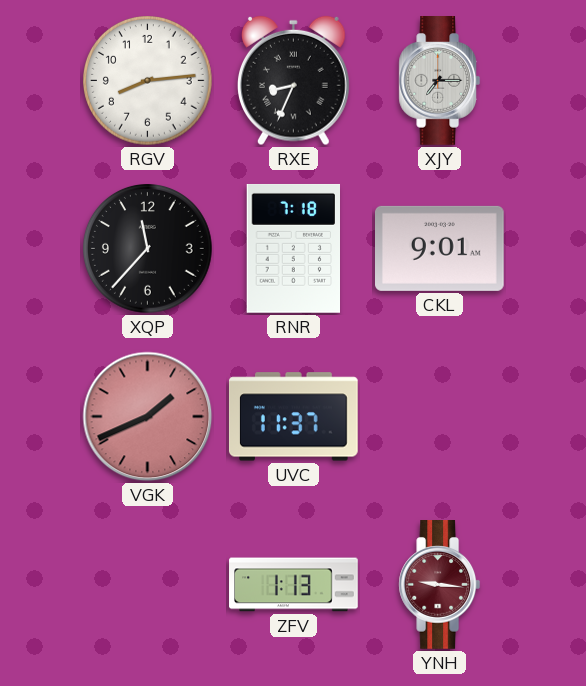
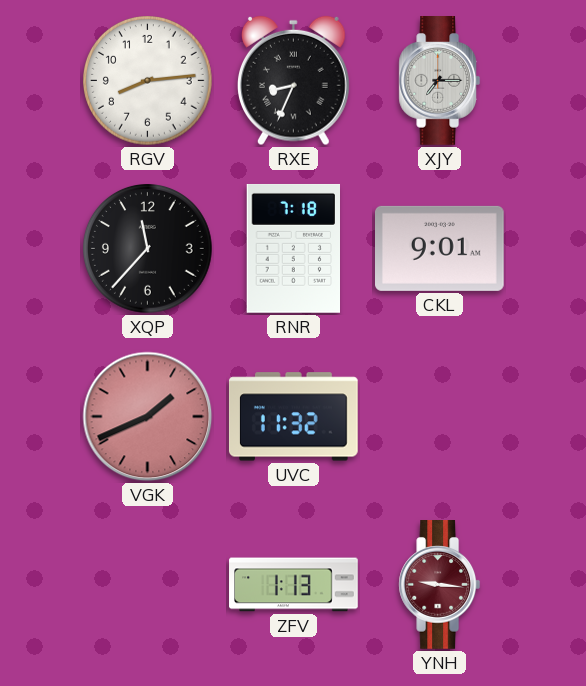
UVC: 11:37 -> 11:32 (293, 417)
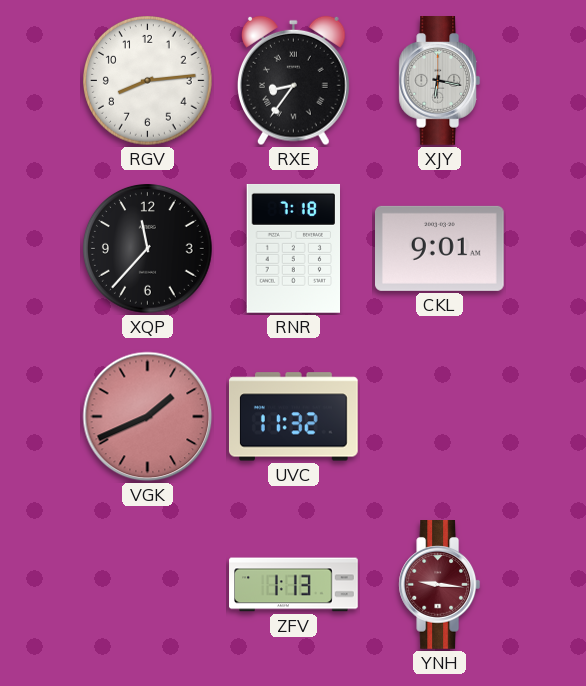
RXE: 8:34 -> 8:36 (293, 81)
XJY: 7:15 -> 6:17 (440, 81)
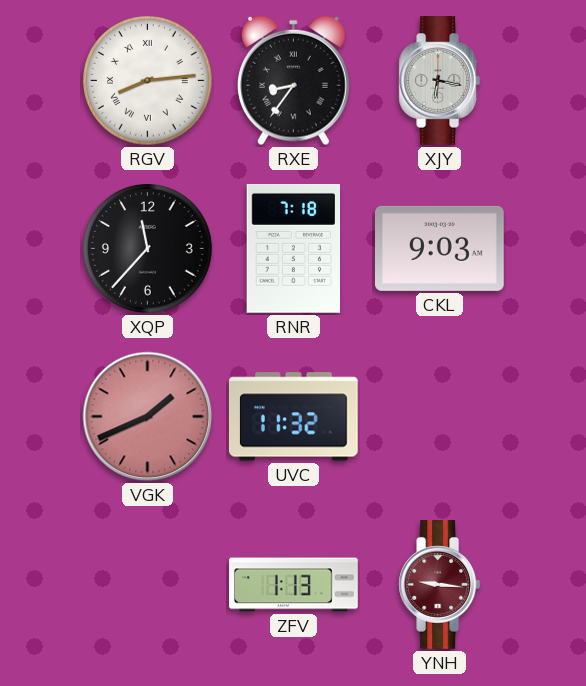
RGV numerals: Arabic -> Roman (148, 81)
CKL: 9:01 -> 9:03 (440, 248)
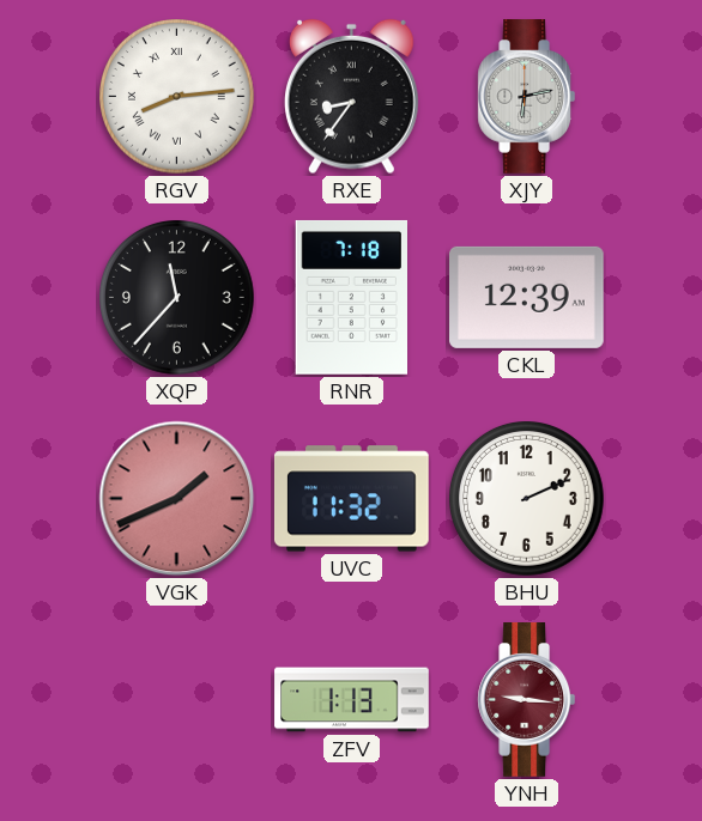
XJY: 6:17 -> 6:13 (527, 97)
CKL: 9:03 -> 12:39 (527, 297)
BHU: none -> 2:11 (527, 499)
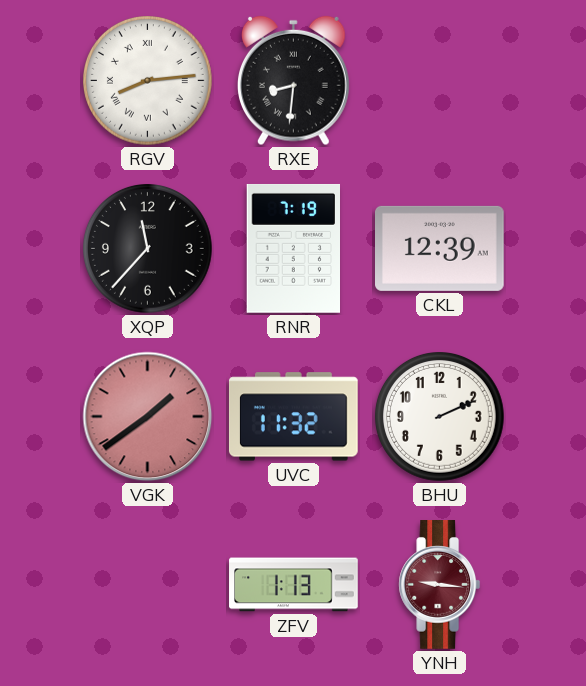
RXE: 8:36 -> 8:31 (293, 81)
XJY: 6:13 -> none (527, 97)
RNR: 7:18 -> 7:19 (293, 248)
VGK: 1:41 -> 1:39 (148, 417)
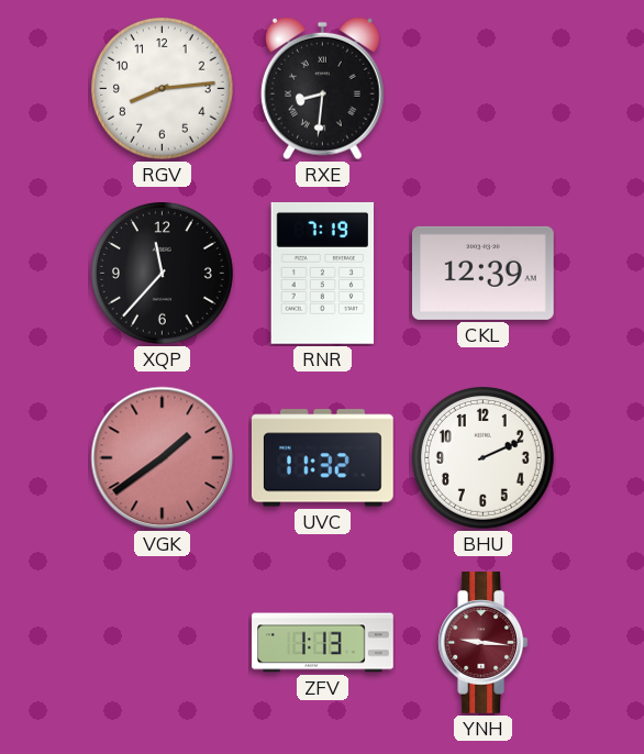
RGV numerals: Roman -> Arabic (163, 89)
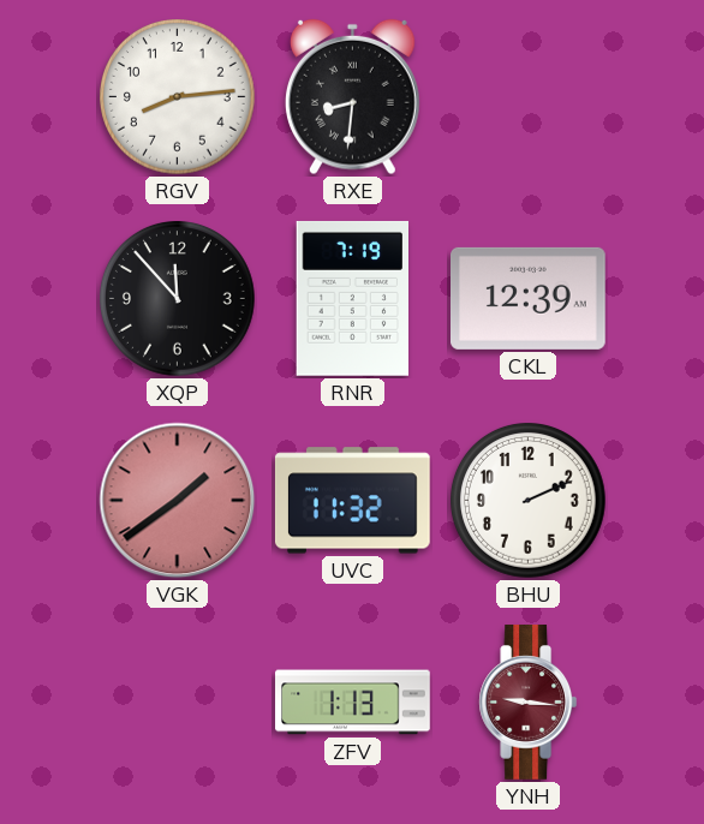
XQP: 11:37 -> 11:53 (178, 299)
